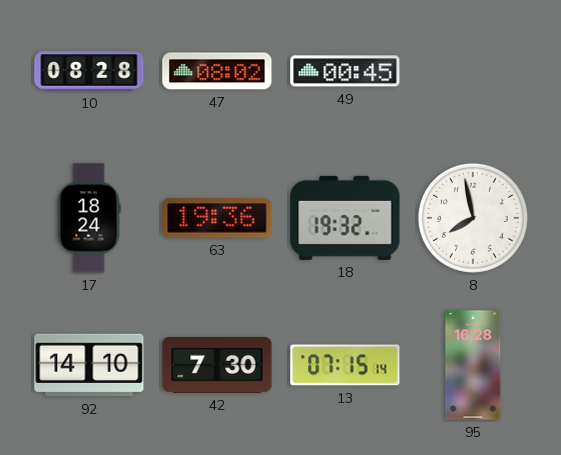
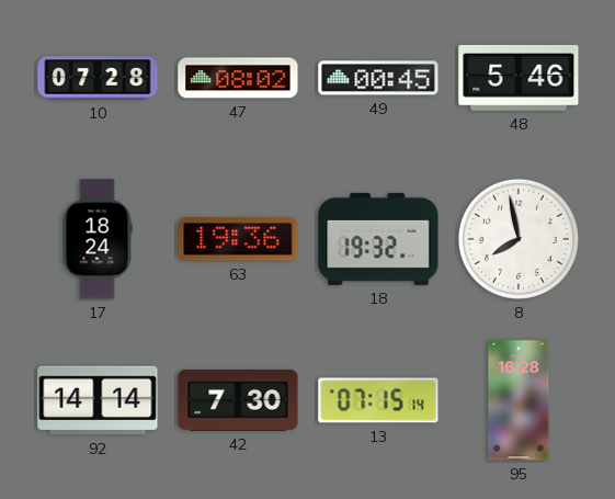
10: 08:28 -> 07:28 (98, 78)
48: none -> 5:46 (519, 79)
92: 14:10 -> 14:14 (98, 400)
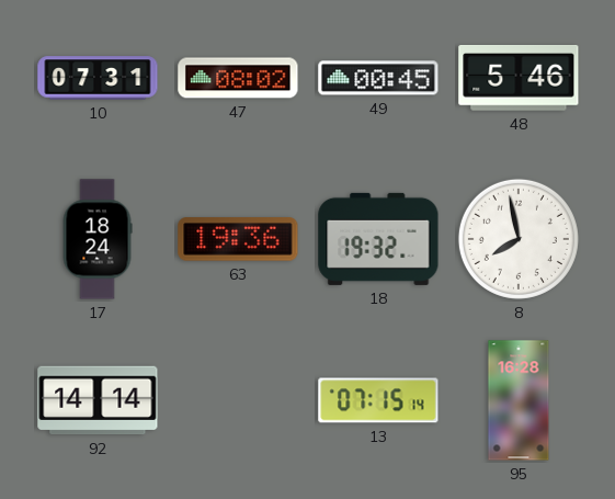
10: 07:28 -> 07:31 (98, 78)
42: 7:30 -> none (238, 400)
